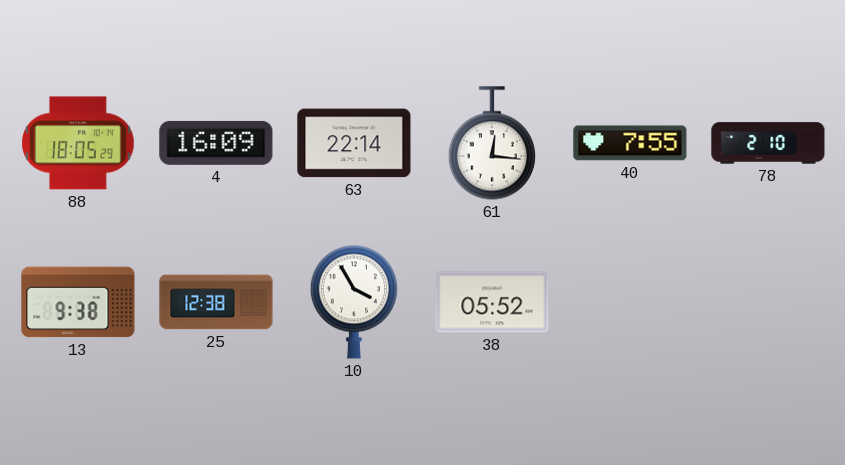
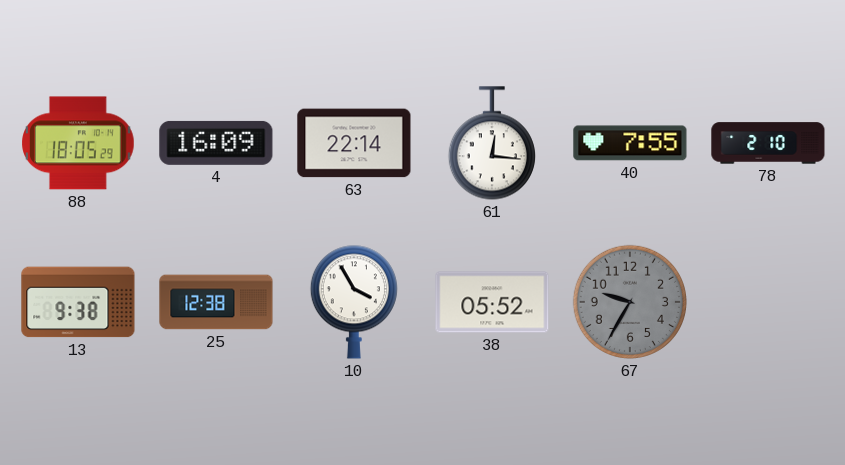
67: none -> 9:35 (630, 302)
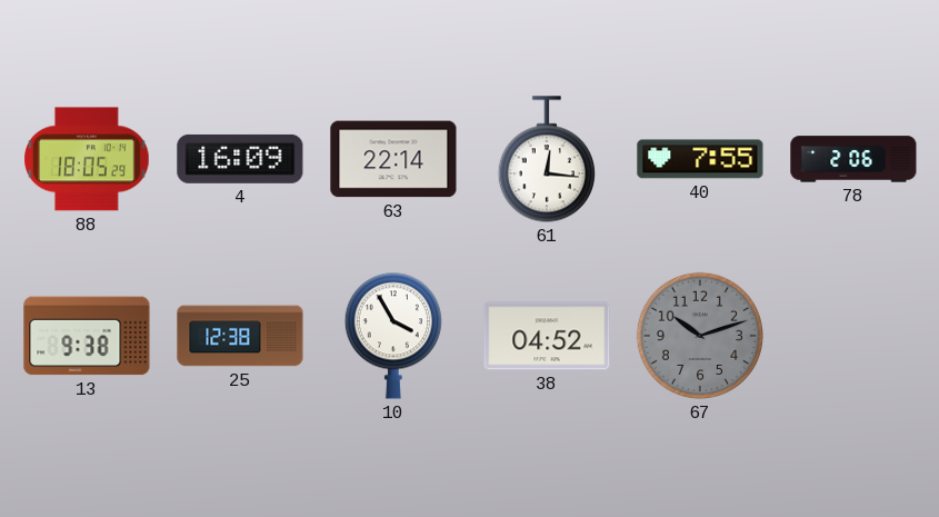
78: 2:10 -> 2:06 (853, 159)
38: 05:52 -> 04:52 (547, 336)
67: 9:35 -> 10:12 (700, 336)
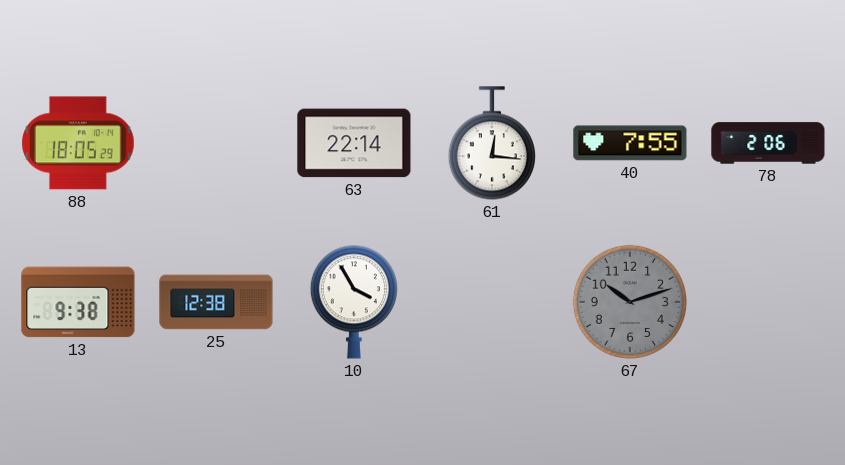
4: 16:09 -> none (240, 159)
38: 04:52 -> none (547, 336)
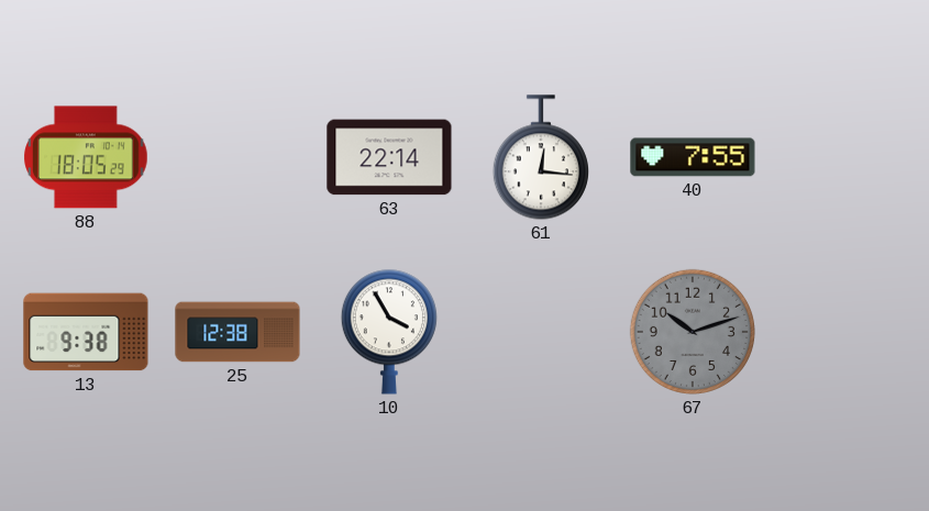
78: 2:06 -> none (768, 143)
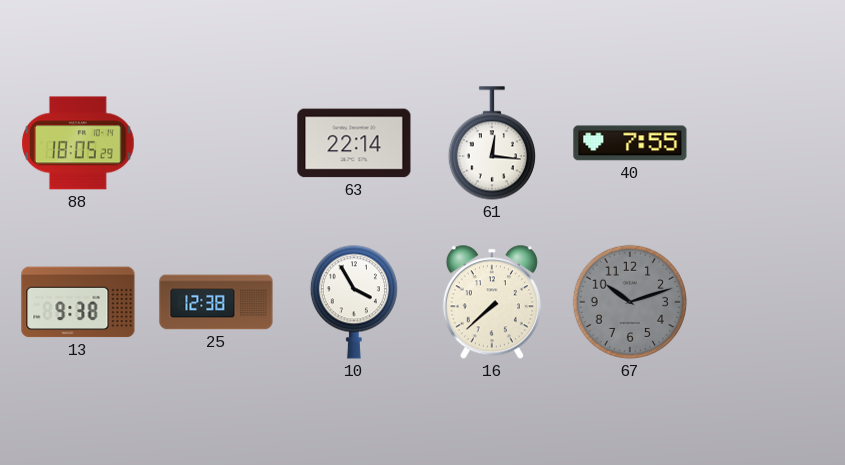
16: none -> 7:38 (492, 302)
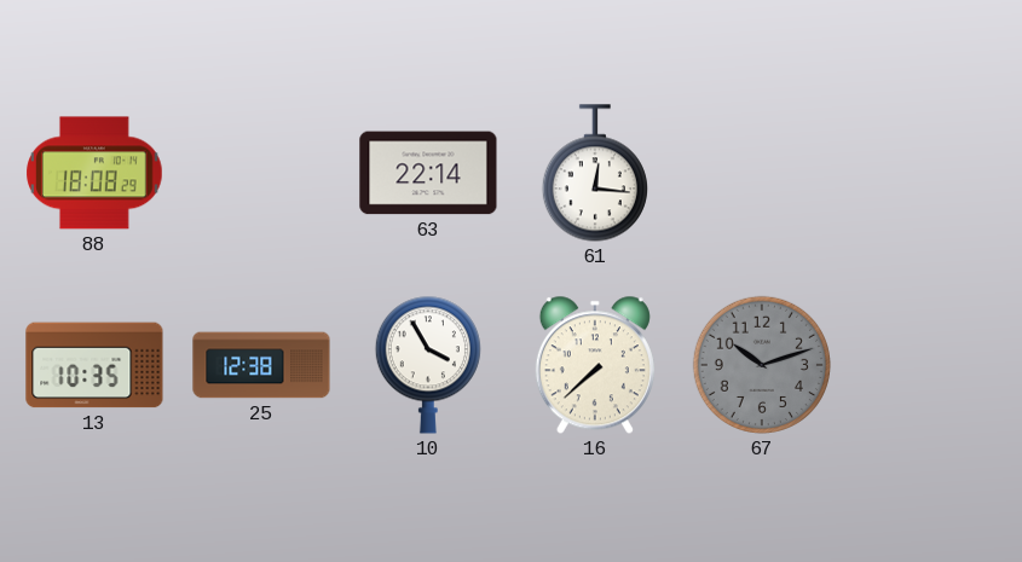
88: 18:05 -> 18:08 (94, 173)
40: 7:55 -> none (630, 143)
13: 9:38 -> 10:35 (94, 365)
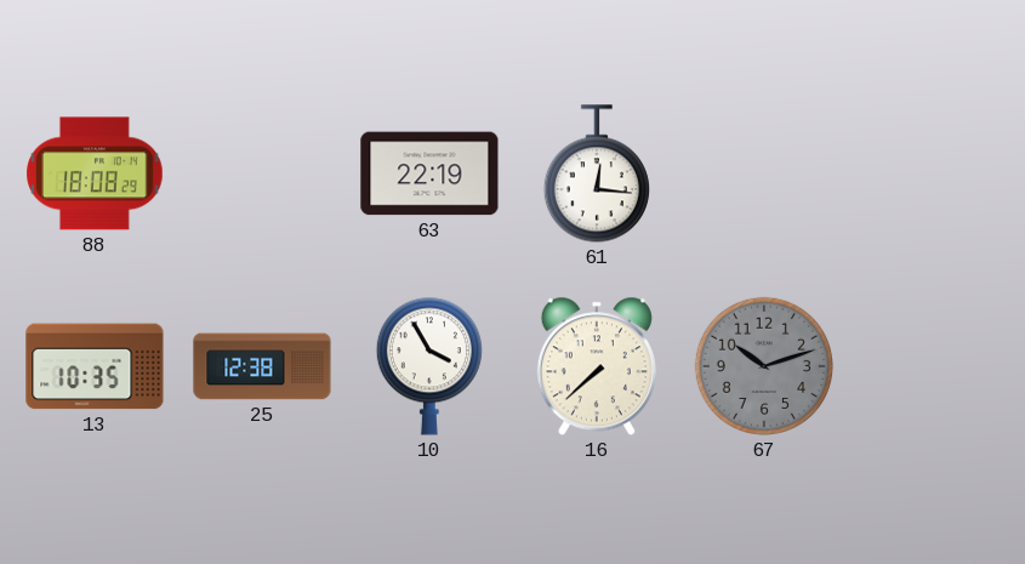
63: 22:14 -> 22:19 (429, 173)
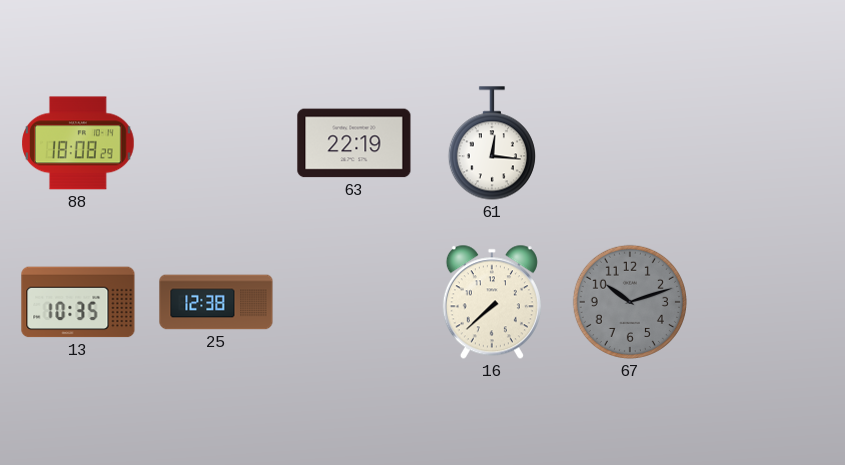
10: 3:55 -> none (429, 366)
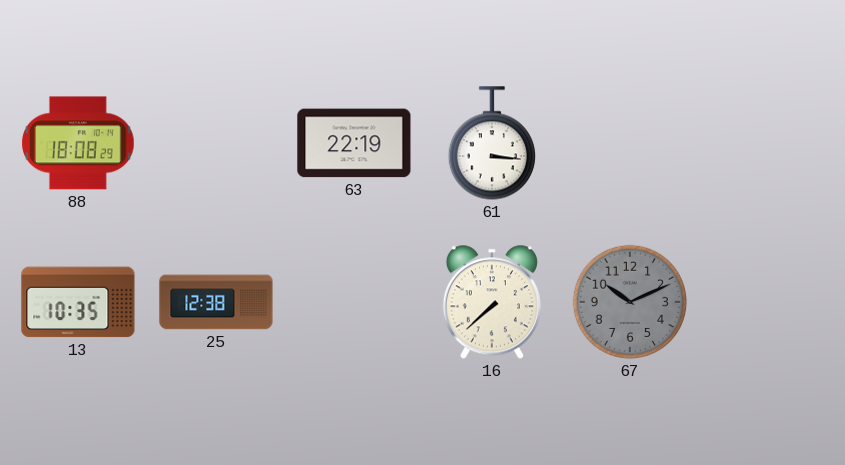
61: 12:16 -> 3:16 (492, 143)
67: 10:12 -> 10:11 (630, 302)
